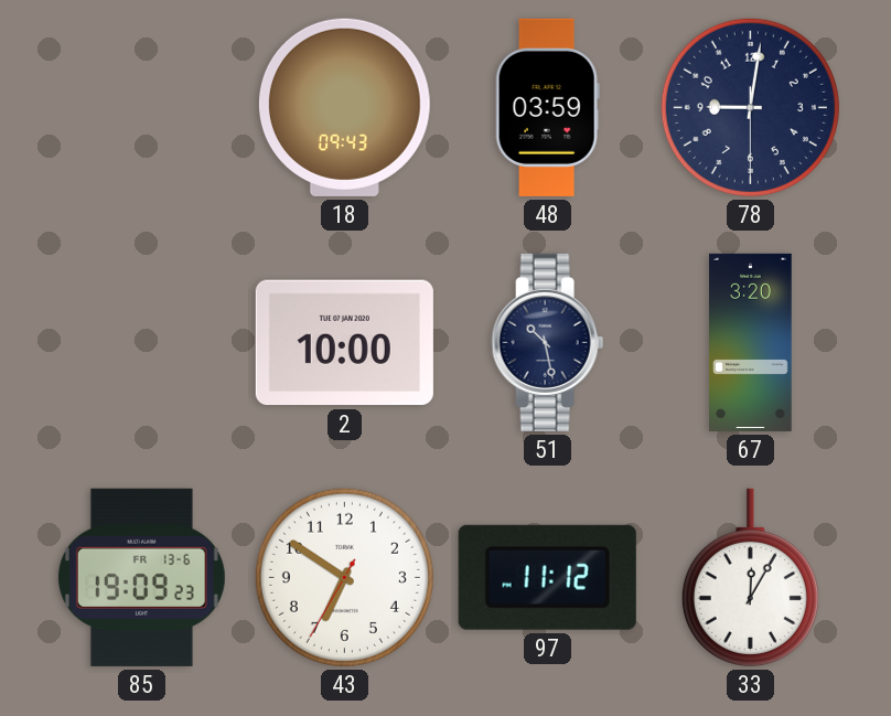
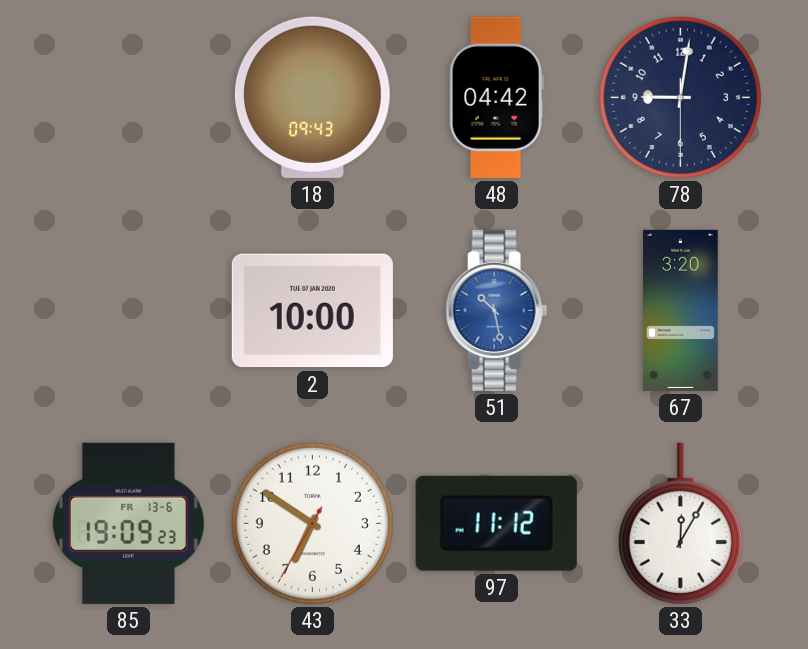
48: 03:59 -> 04:42 (496, 97)
51 dial: navy -> blue (497, 310)
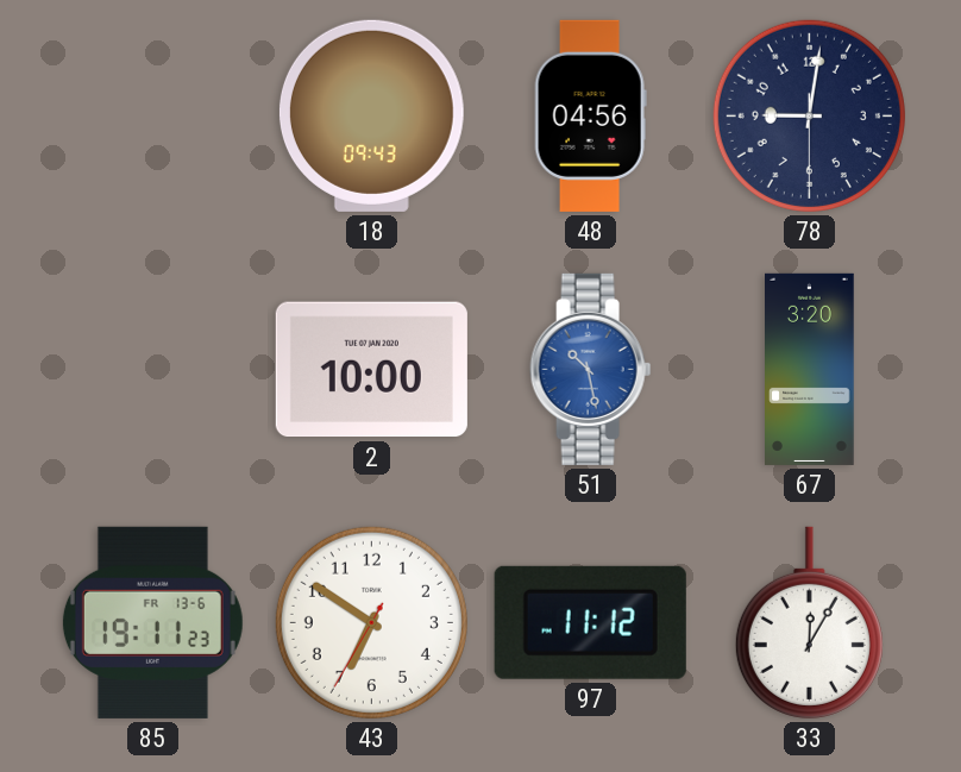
48: 04:42 -> 04:56 (590, 115)
85: 19:09 -> 19:11 (152, 622)
